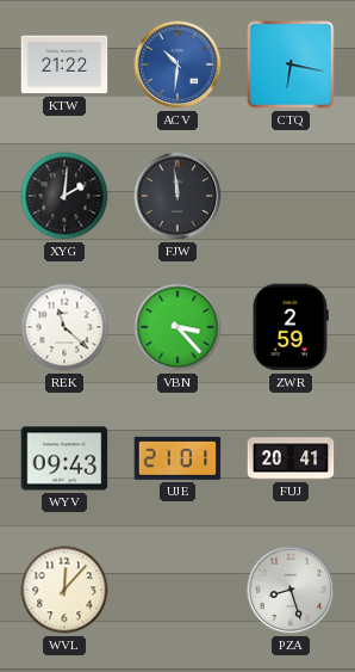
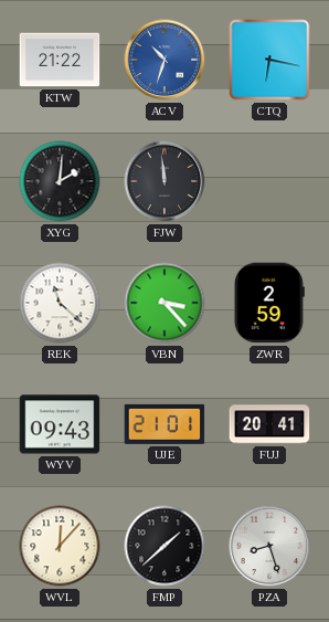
ACV: 10:31 -> 10:33 (164, 60)
FMP: none -> 1:38 (164, 546)
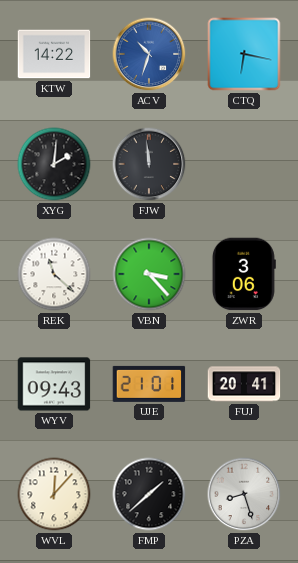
KTW: 21:22 -> 14:22 (54, 54)
ZWR: 2:59 -> 3:06 (244, 274)
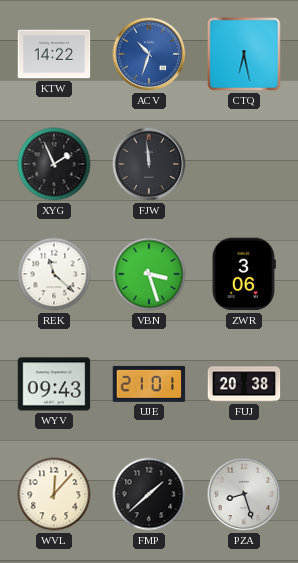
CTQ: 6:17 -> 6:28 (244, 54)
XYG: 2:01 -> 1:56 (54, 164)
VBN: 3:23 -> 3:27 (149, 274)
FUJ: 20:41 -> 20:38 (244, 384)
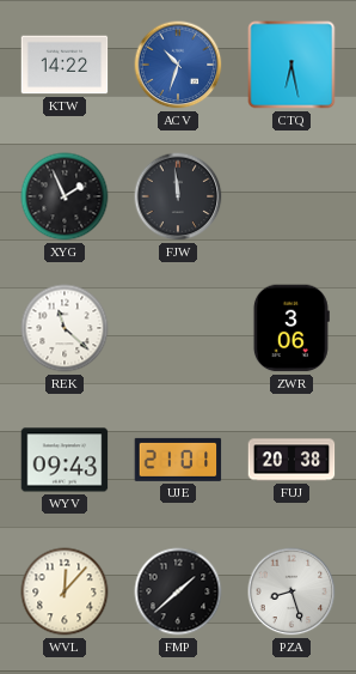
VBN: 3:27 -> none (149, 274)
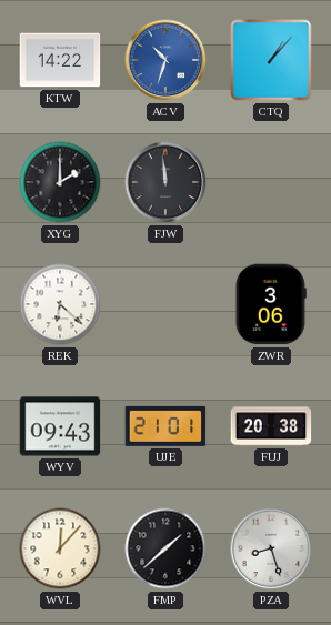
CTQ: 6:28 -> 1:07 (271, 60)
XYG: 1:56 -> 2:00 (60, 182)
REK: 11:22 -> 6:22 (60, 304)
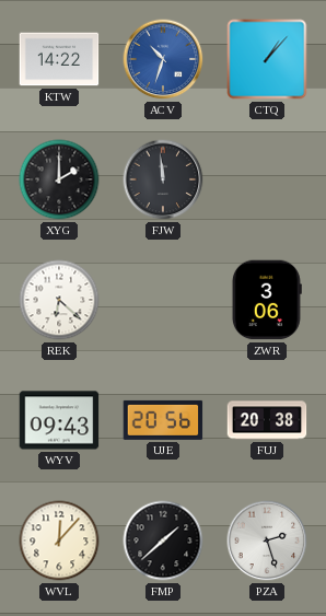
UJE: 21:01 -> 20:56 (163, 420)
PZA: 8:27 -> 2:27 (267, 541)
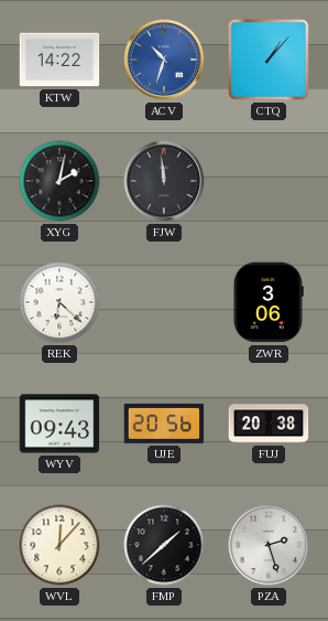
XYG: 2:00 -> 2:02 (59, 181)
